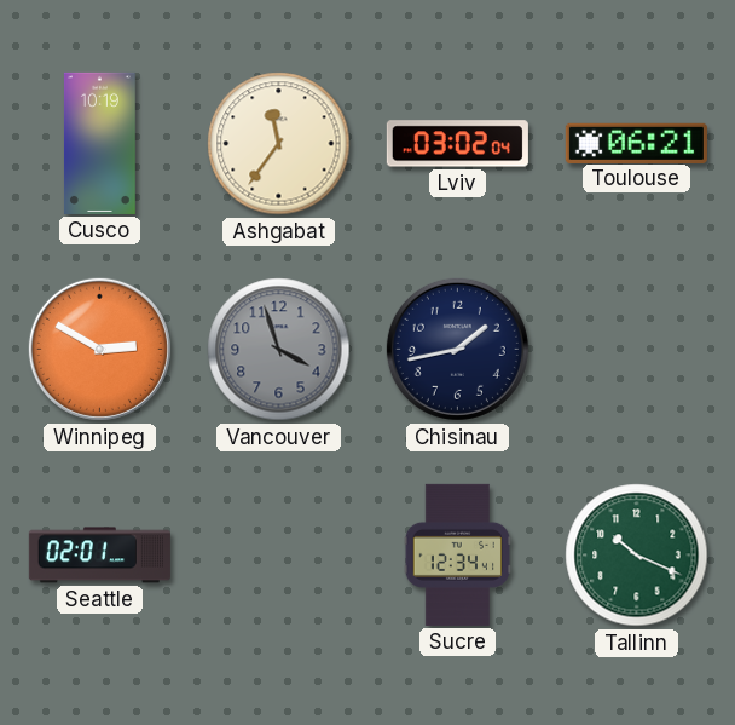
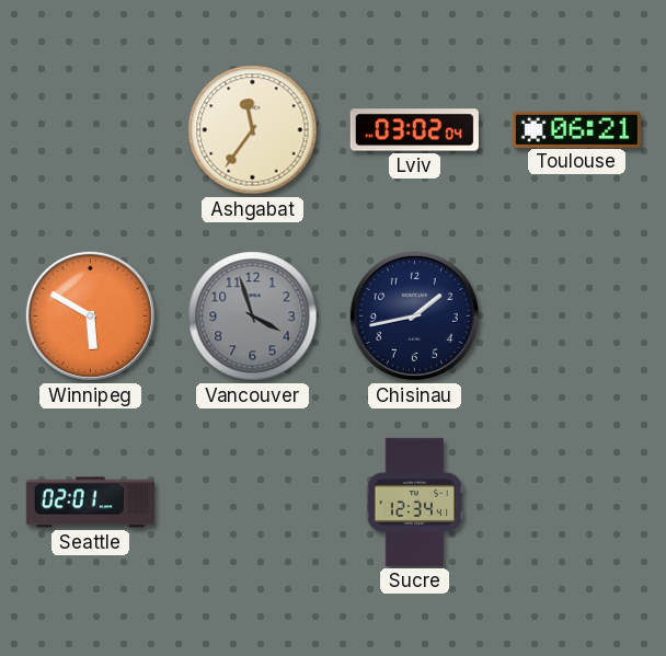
Cusco: 10:19 -> none (99, 143)
Winnipeg: 2:50 -> 5:50 (90, 315)
Tallinn: 10:19 -> none (637, 556)
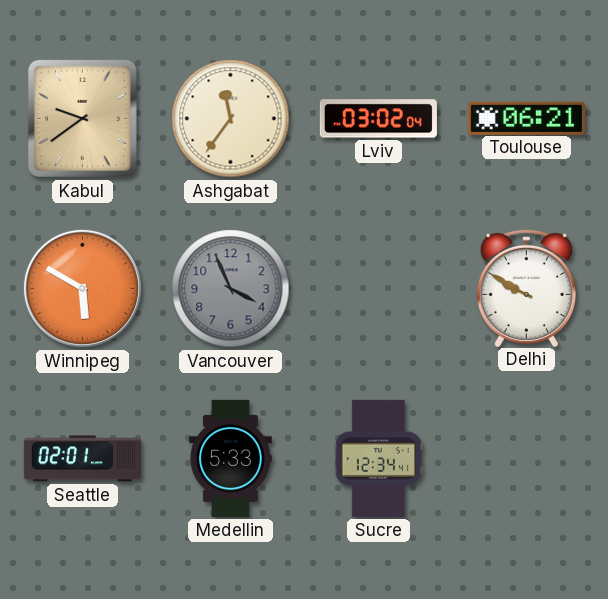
Kabul: none -> 9:39 (82, 118)
Vancouver: 3:57 -> 3:56 (231, 289)
Chisinau: 1:43 -> none (414, 315)
Delhi: none -> 9:50 (526, 287)
Medellin: none -> 5:33 (231, 458)
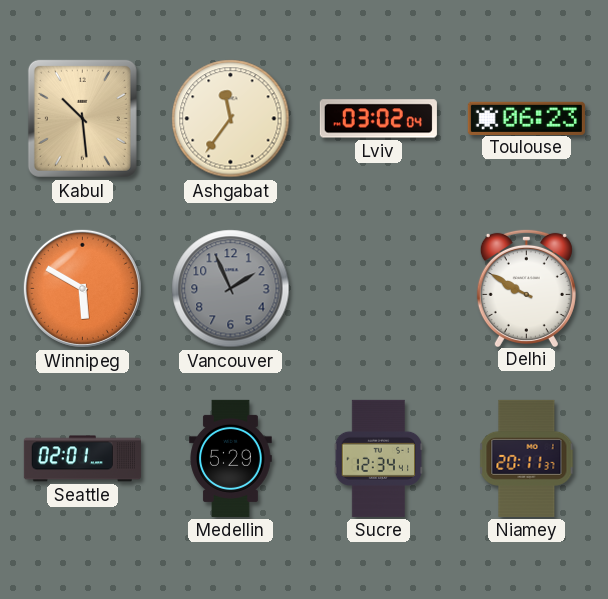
Kabul: 9:39 -> 10:29 (82, 118)
Toulouse: 06:21 -> 06:23 (526, 118)
Vancouver: 3:56 -> 1:56 (231, 289)
Medellin: 5:33 -> 5:29 (231, 458)
Niamey: none -> 20:11 (527, 458)
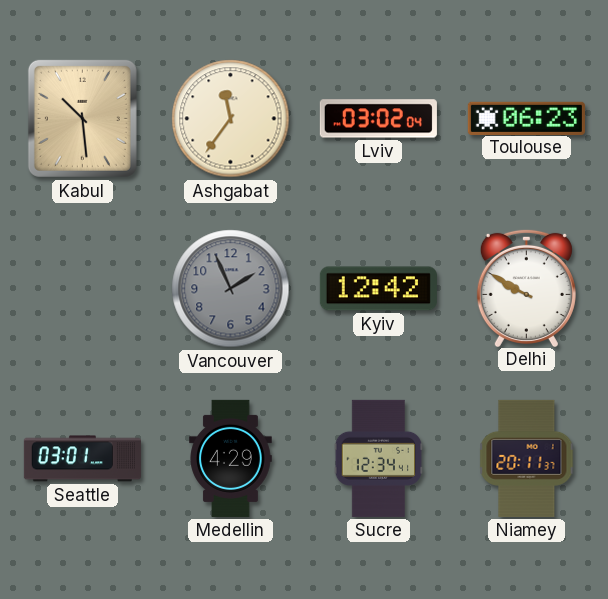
Winnipeg: 5:50 -> none (82, 288)
Kyiv: none -> 12:42 (378, 289)
Seattle: 02:01 -> 03:01 (82, 459)
Medellin: 5:29 -> 4:29 (231, 458)
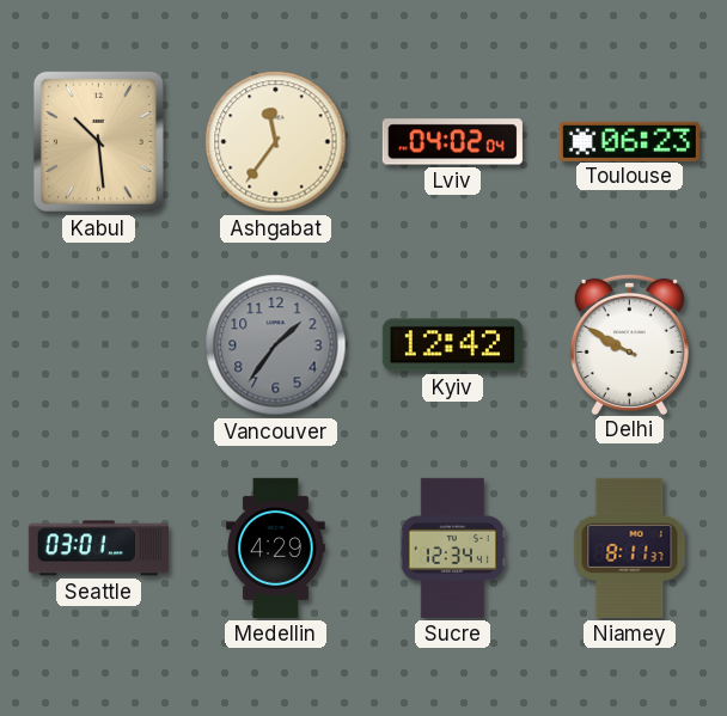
Lviv: 03:02 -> 04:02 (452, 142)
Vancouver: 1:56 -> 1:36 (276, 345)
Niamey: 20:11 -> 8:11 (630, 547)
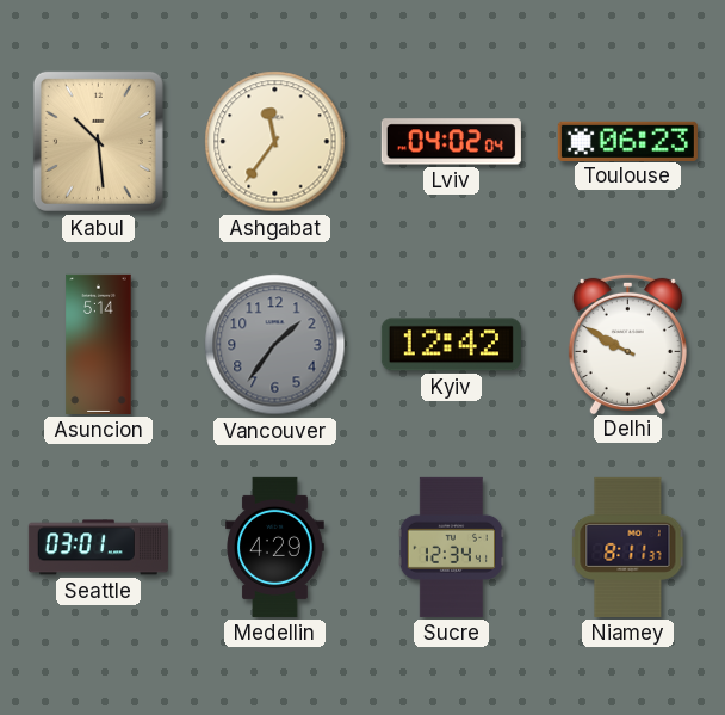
Asuncion: none -> 5:14 (99, 344)
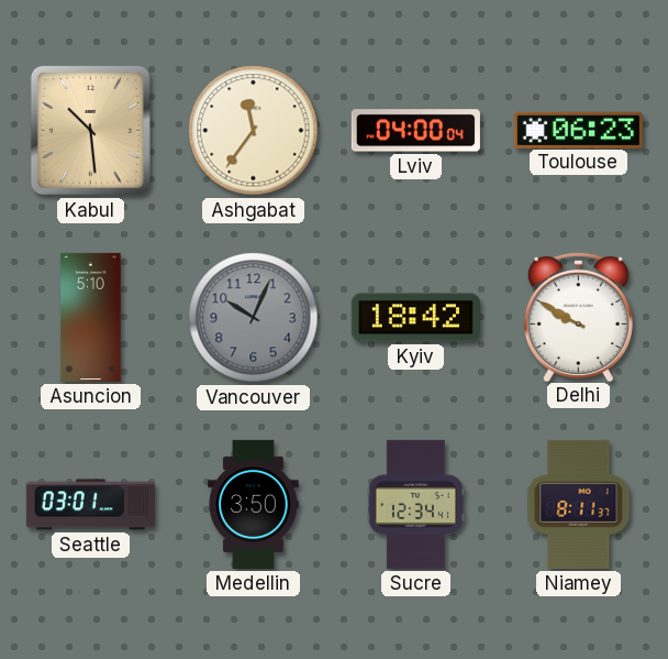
Lviv: 04:02 -> 04:00 (415, 131)
Asuncion: 5:14 -> 5:10 (91, 317)
Vancouver: 1:36 -> 10:04 (254, 318)
Kyiv: 12:42 -> 18:42 (415, 318)
Medellin: 4:29 -> 3:50 (254, 504)
